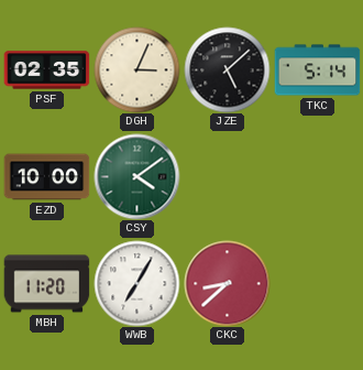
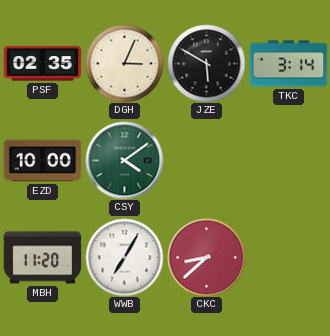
JZE: 5:08 -> 5:50 (206, 63)
TKC: 5:14 -> 3:14 (288, 64)
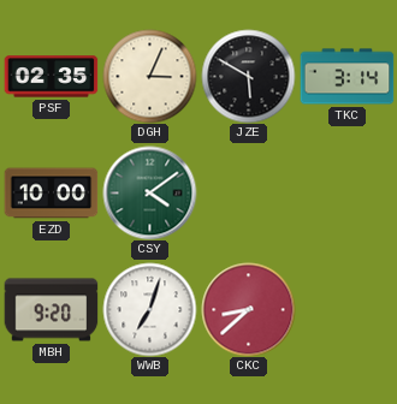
MBH: 11:20 -> 9:20 (51, 310)
WWB: 7:05 -> 7:03 (149, 309)
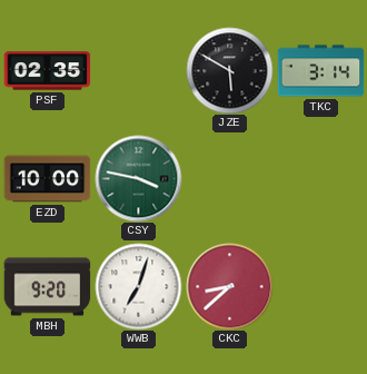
DGH: 3:04 -> none (149, 76)
CSY: 4:09 -> 3:47 (138, 178)
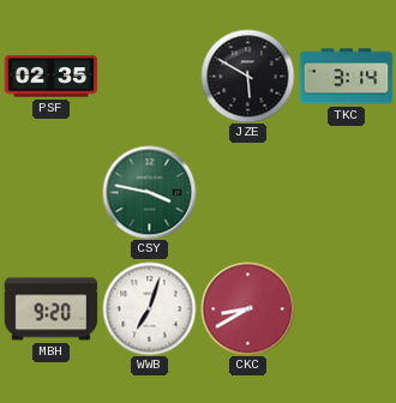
EZD: 10:00 -> none (47, 179)
CKC: 8:38 -> 8:40 (247, 308)
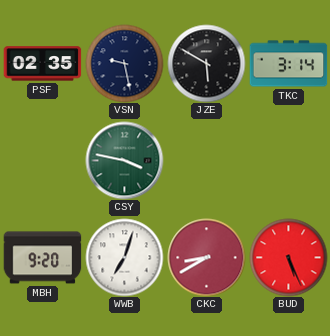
VSN: none -> 9:28 (124, 63)
BUD: none -> 5:26 (288, 257)
